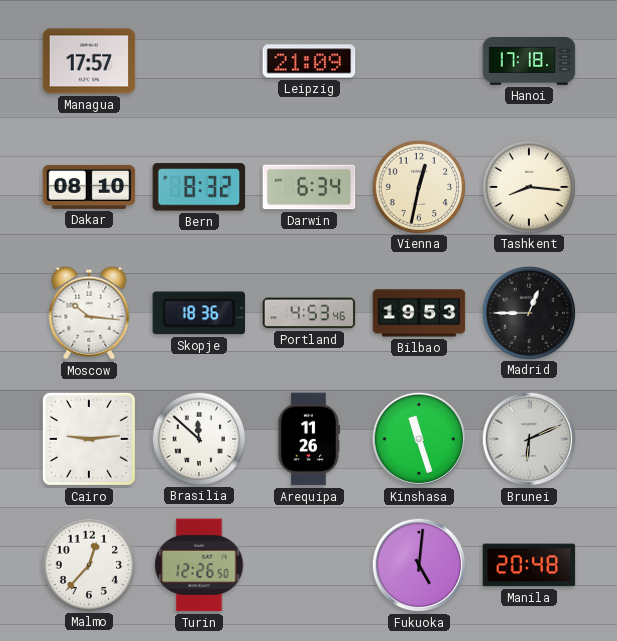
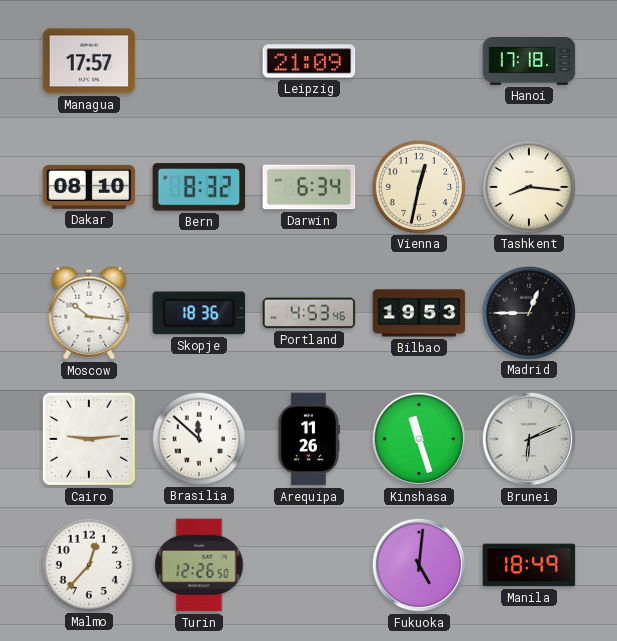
Manila: 20:48 -> 18:49 (529, 565)
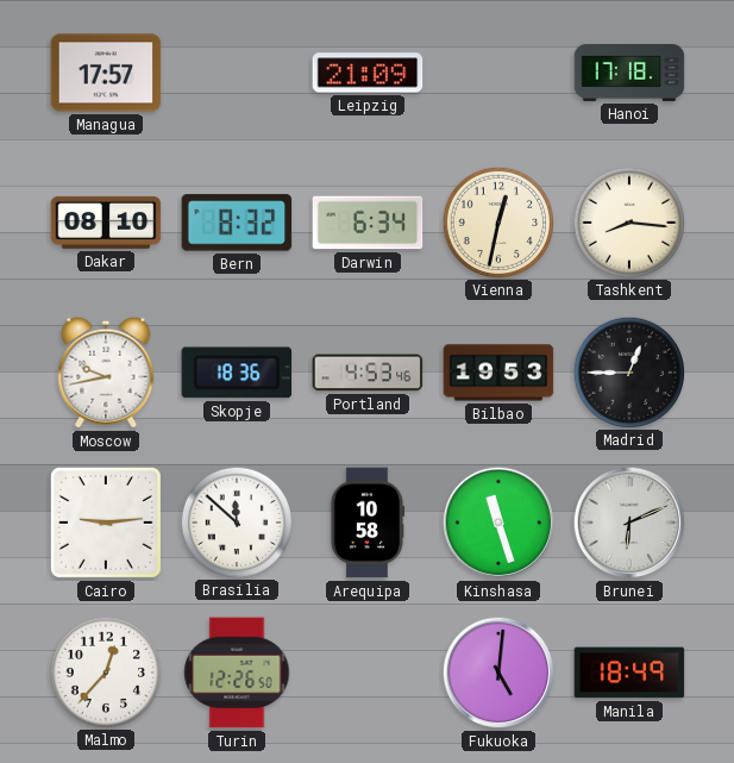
Moscow: 10:16 -> 9:43 (106, 373)
Arequipa: 11:26 -> 10:58 (366, 523)
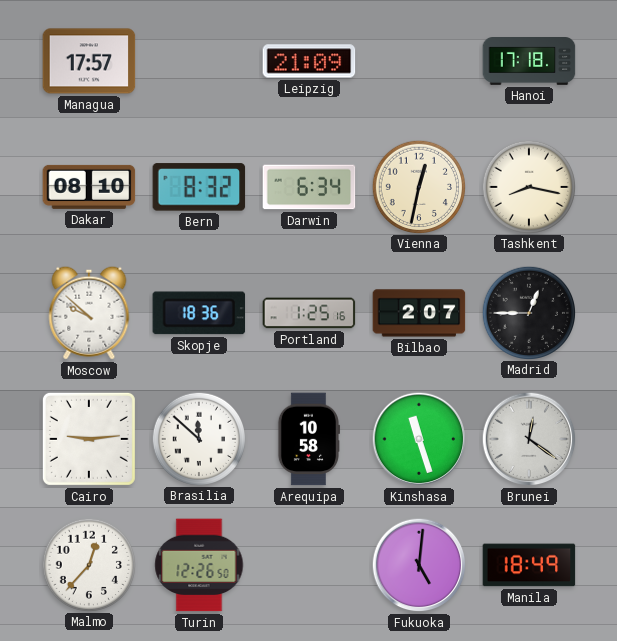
Tashkent: 8:16 -> 8:17 (528, 186)
Moscow: 9:43 -> 9:52 (89, 313)
Portland: 4:53 -> 1:25 (309, 313)
Bilbao: 19:53 -> 2:07 (419, 313)
Brunei: 6:11 -> 12:21 (529, 439)
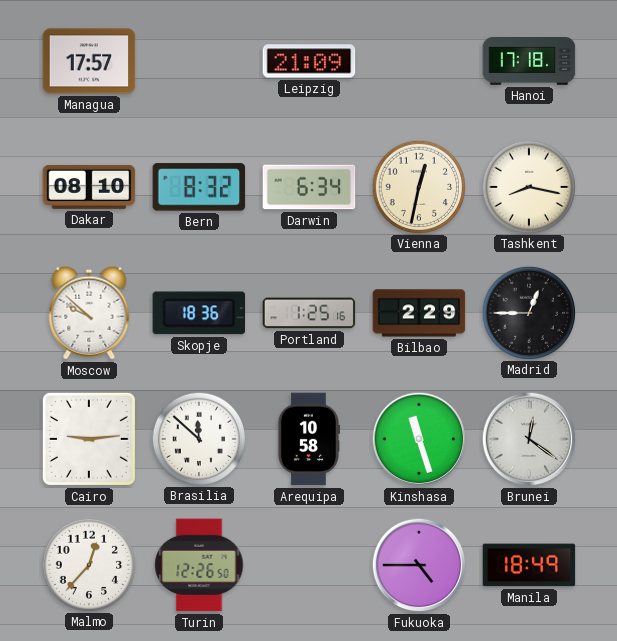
Bilbao: 2:07 -> 2:29 (419, 313)
Fukuoka: 5:01 -> 4:45 (419, 565)
